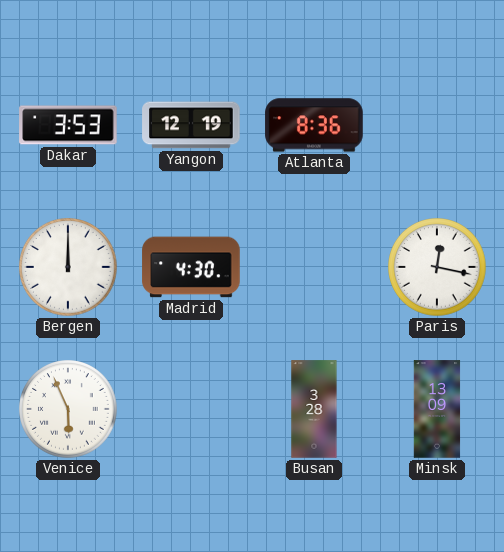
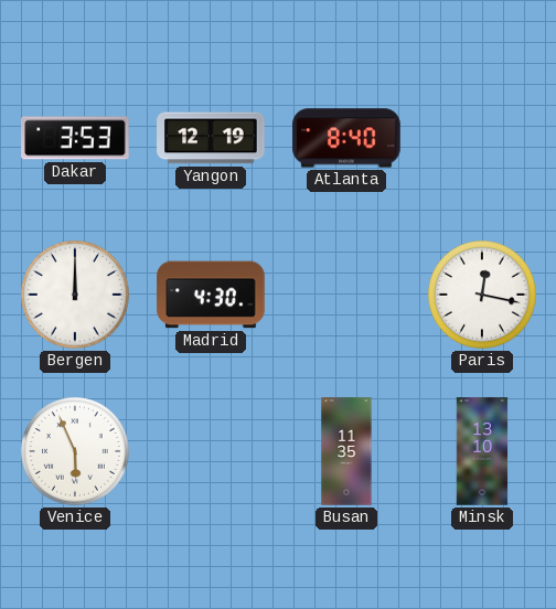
Atlanta: 8:36 -> 8:40 (346, 138)
Busan: 3:28 -> 11:35 (346, 451)
Minsk: 13:09 -> 13:10 (482, 451)
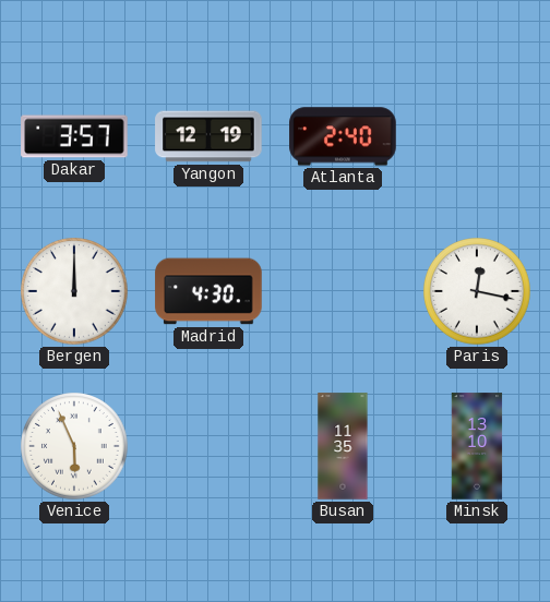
Dakar: 3:53 -> 3:57 (74, 136)
Atlanta: 8:40 -> 2:40 (343, 136)
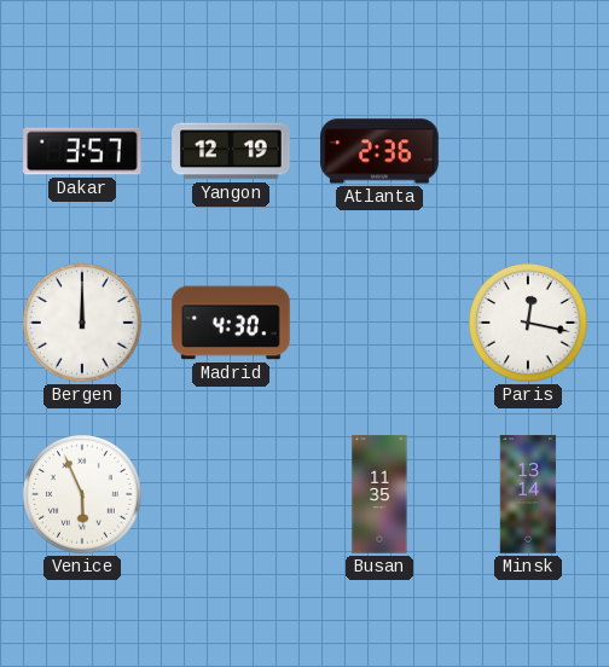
Atlanta: 2:40 -> 2:36 (379, 151)
Minsk: 13:10 -> 13:14 (528, 494)
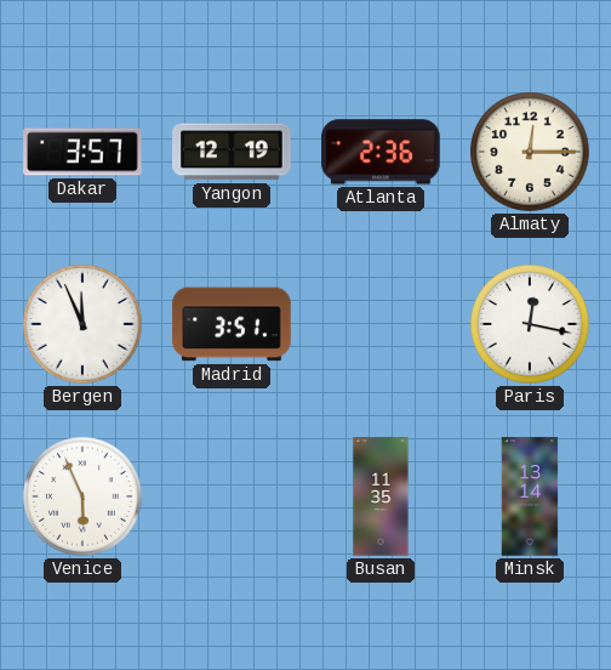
Almaty: none -> 12:15 (530, 152)
Bergen: 12:00 -> 11:56 (82, 324)
Madrid: 4:30 -> 3:51 (232, 324)
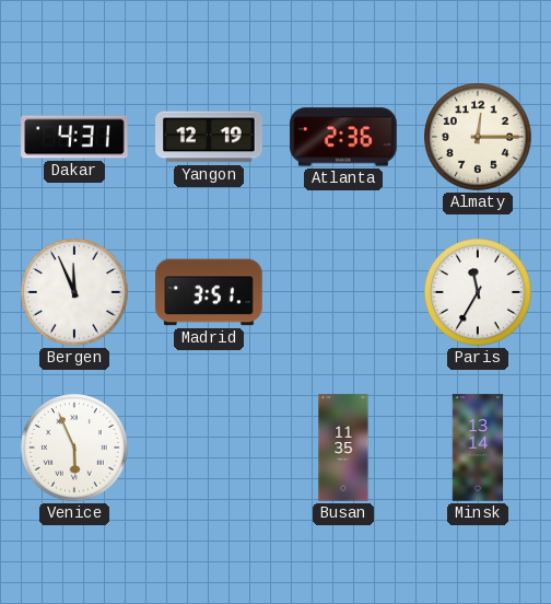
Dakar: 3:57 -> 4:31 (74, 137)
Paris: 12:17 -> 11:35 (478, 292)
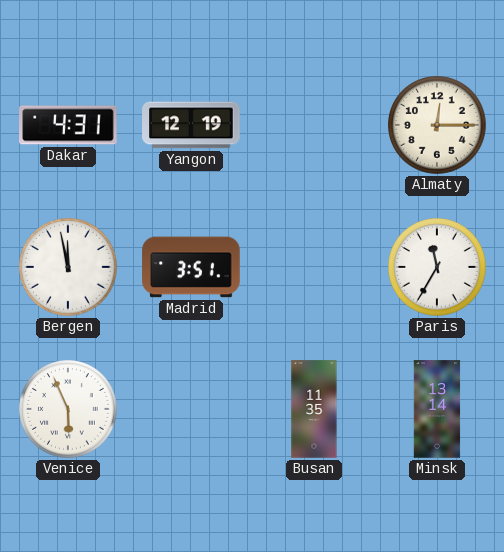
Atlanta: 2:36 -> none (343, 137)
Bergen: 11:56 -> 11:58 (68, 267)
